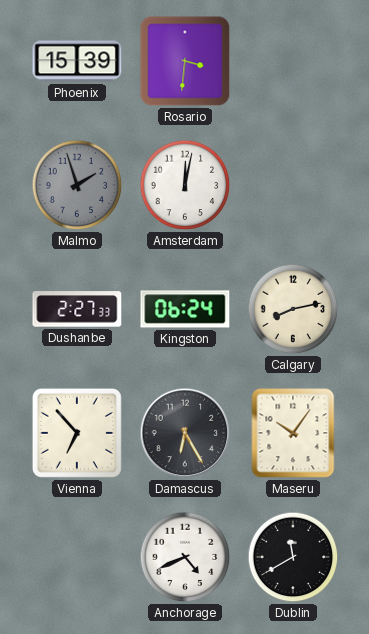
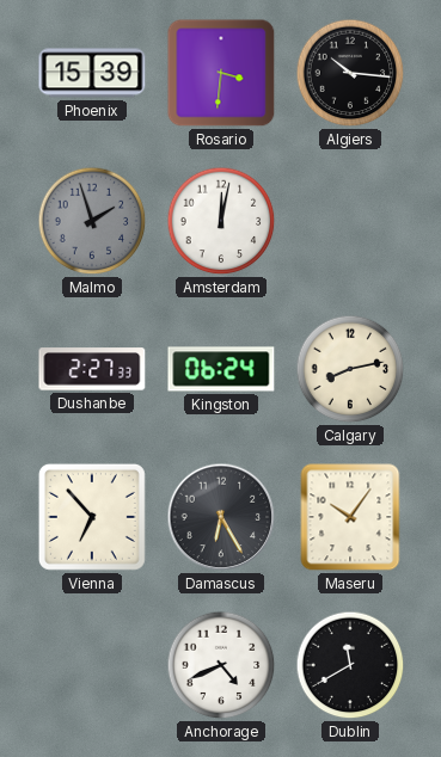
Algiers: none -> 10:16 (350, 73)
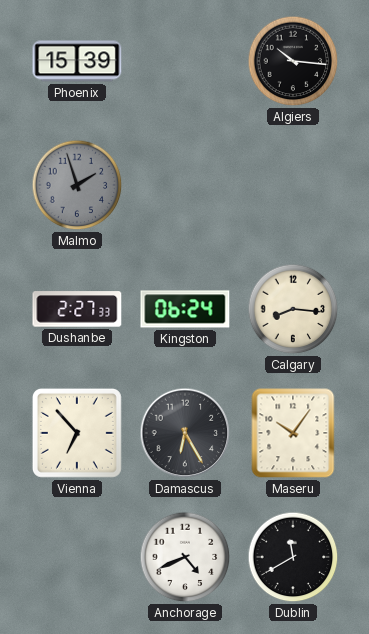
Rosario: 3:31 -> none (221, 73)
Amsterdam: 12:02 -> none (221, 221)
Calgary: 8:13 -> 8:16 (293, 309)
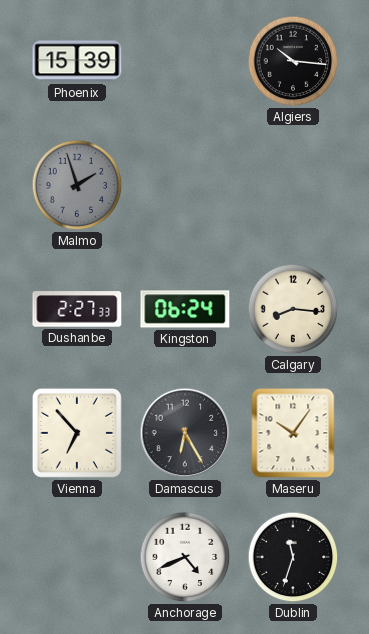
Dublin: 11:40 -> 11:33 (293, 557)
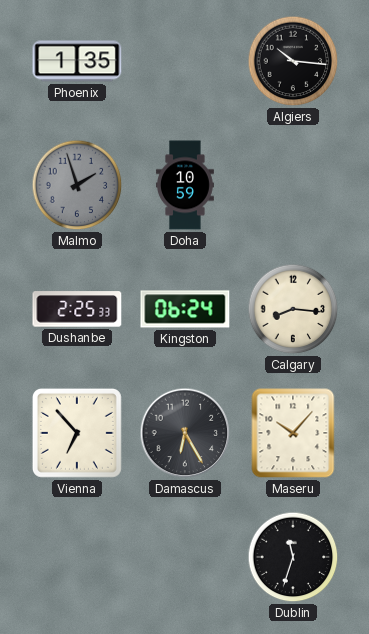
Phoenix: 15:39 -> 1:35 (77, 61)
Doha: none -> 10:59 (186, 185)
Dushanbe: 2:27 -> 2:25 (77, 309)
Maseru: 10:06 -> 10:07 (293, 433)
Anchorage: 4:41 -> none (185, 557)
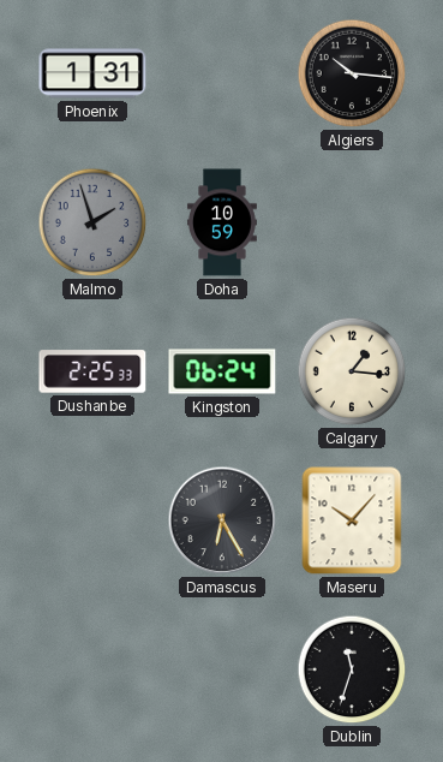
Phoenix: 1:35 -> 1:31 (92, 73)
Calgary: 8:16 -> 1:16 (352, 371)
Vienna: 6:53 -> none (77, 433)
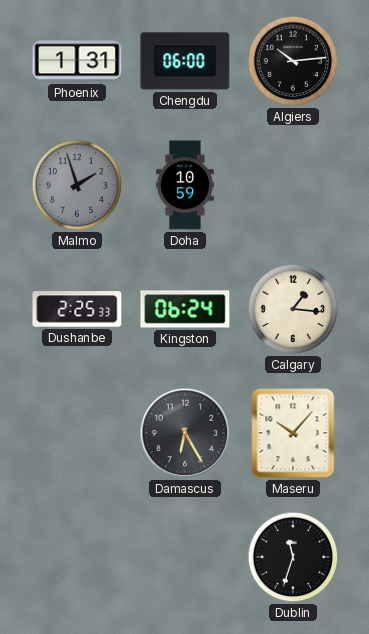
Chengdu: none -> 06:00 (185, 61)
Algiers: 10:16 -> 10:14 (293, 61)
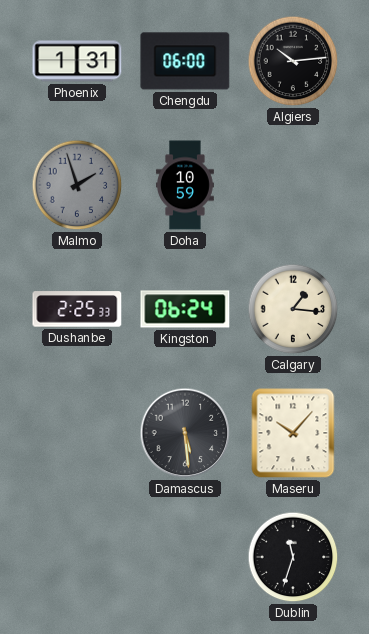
Damascus: 6:25 -> 5:29 (185, 433)
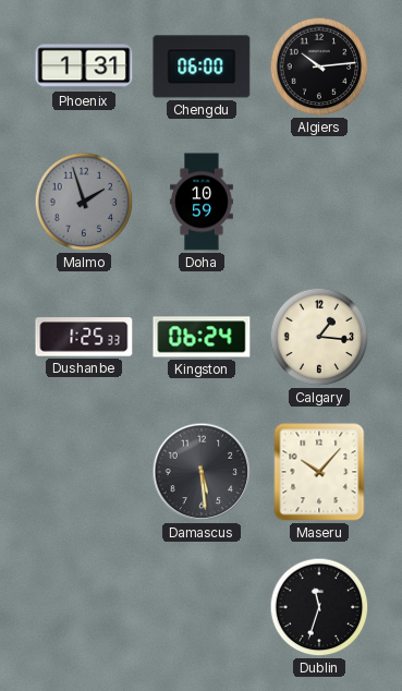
Dushanbe: 2:25 -> 1:25 (84, 337)
